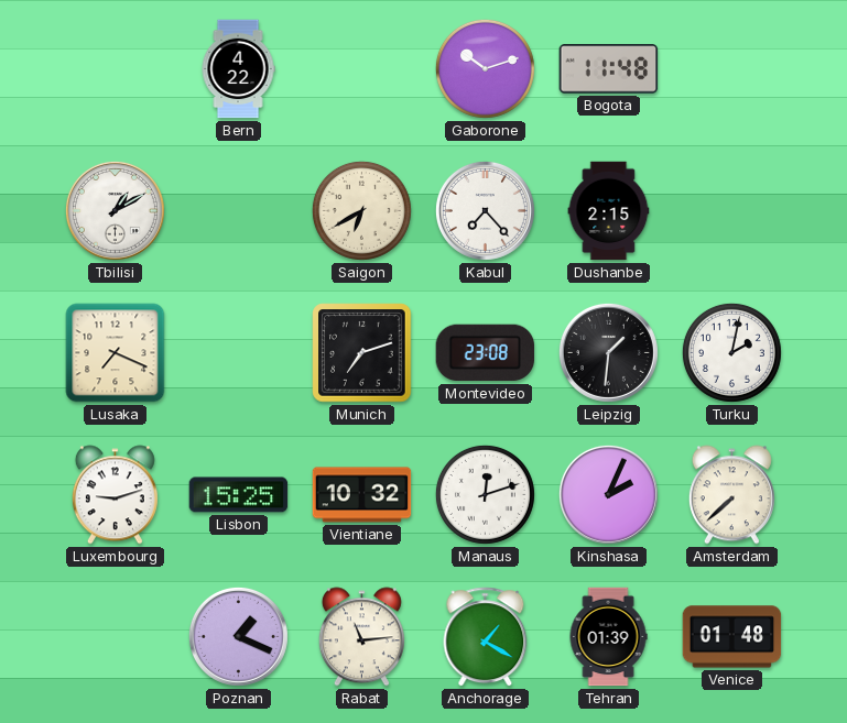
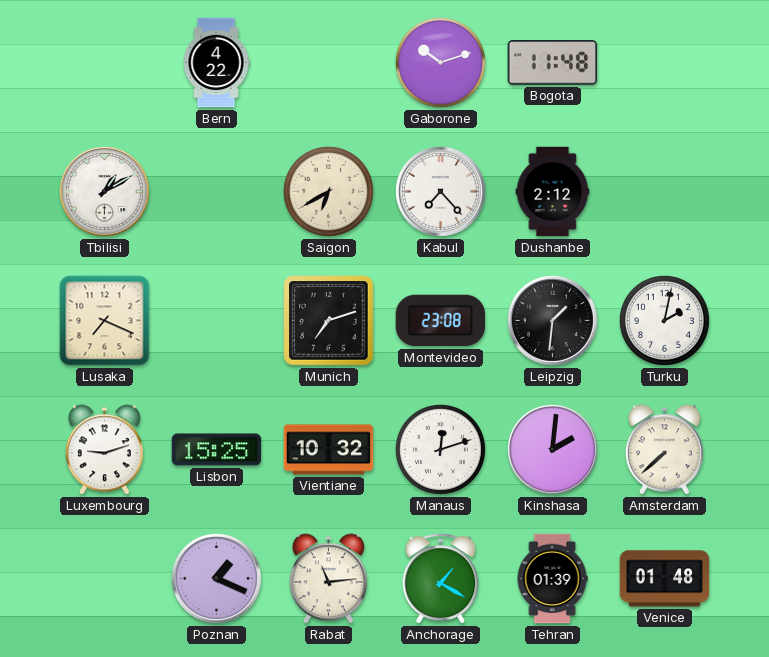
Dushanbe: 2:15 -> 2:12 (553, 192)
Kinshasa: 2:04 -> 2:01 (552, 449)
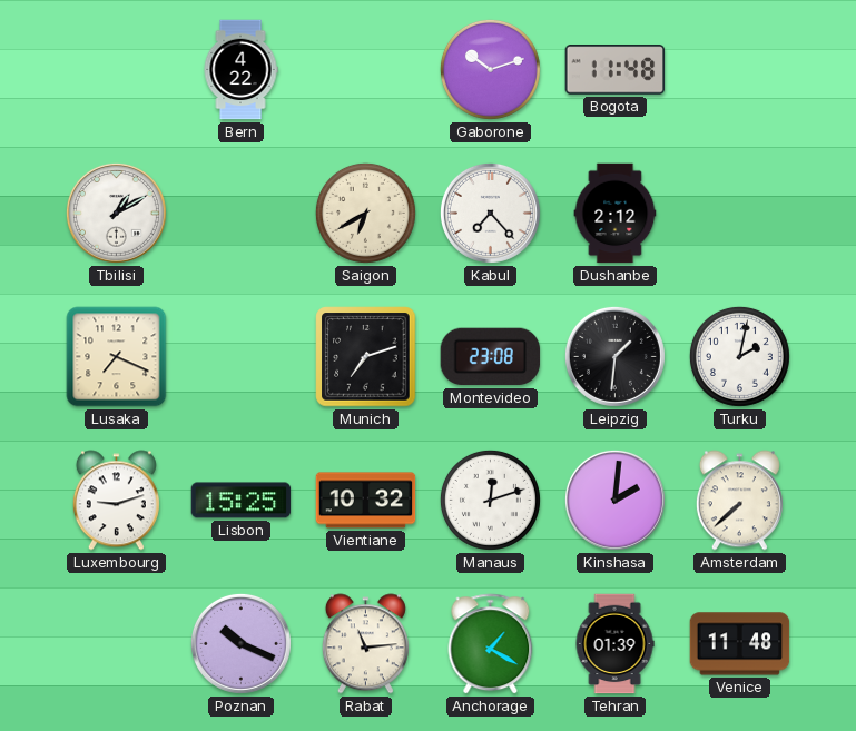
Poznan: 1:19 -> 10:19 (240, 643)
Venice: 01:48 -> 11:48 (740, 644)
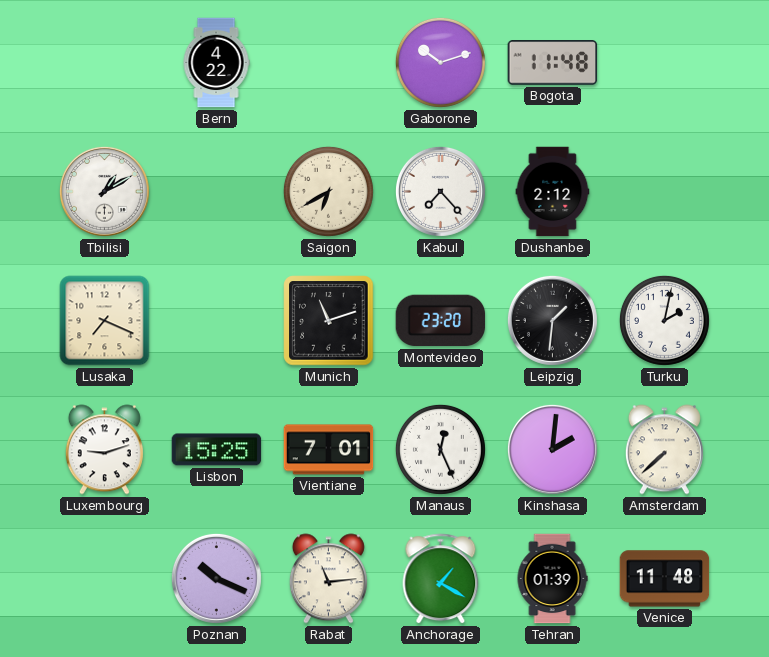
Munich: 7:12 -> 11:12 (329, 321)
Montevideo: 23:08 -> 23:20 (441, 321)
Vientiane: 10:32 -> 7:01 (329, 450)
Manaus: 12:12 -> 12:26 (440, 449)
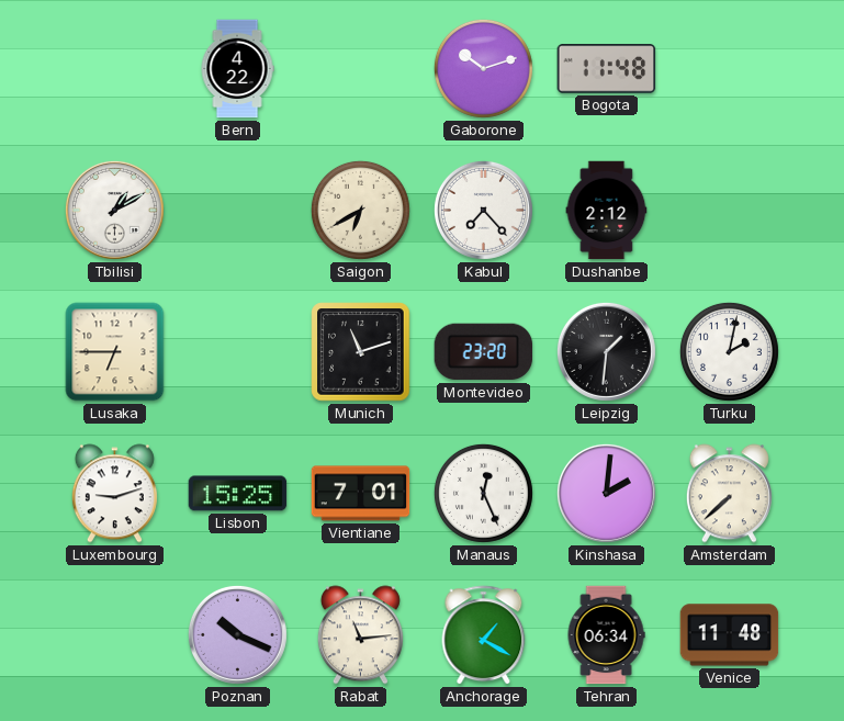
Lusaka: 7:19 -> 6:45 (115, 352)
Tehran: 01:39 -> 06:34 (606, 635)
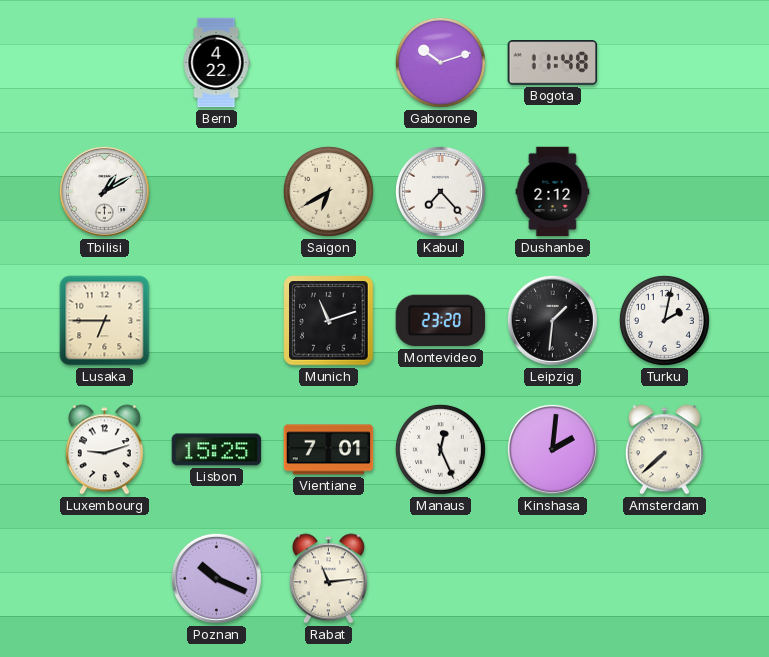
Anchorage: 1:20 -> none (484, 635)
Tehran: 06:34 -> none (606, 635)
Venice: 11:48 -> none (730, 635)
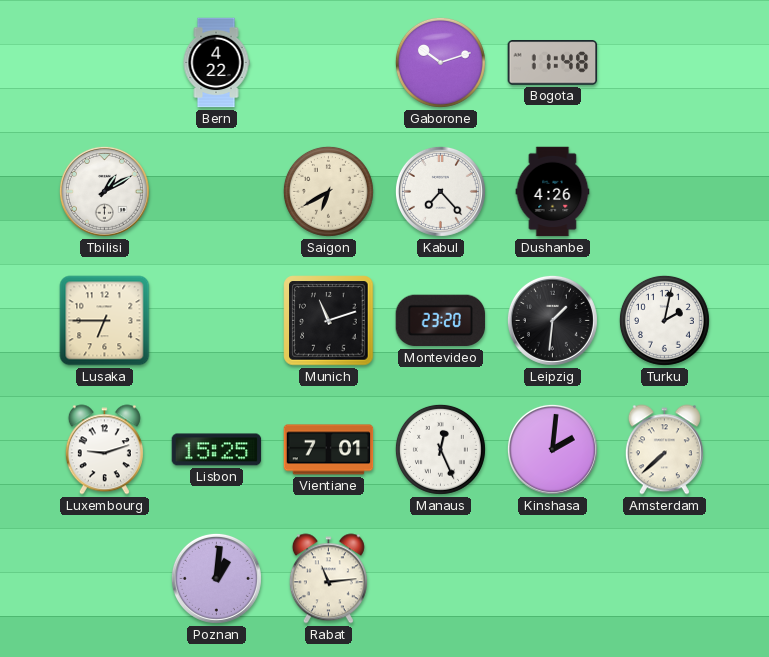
Dushanbe: 2:12 -> 4:26 (553, 192)
Poznan: 10:19 -> 1:01 (216, 578)
